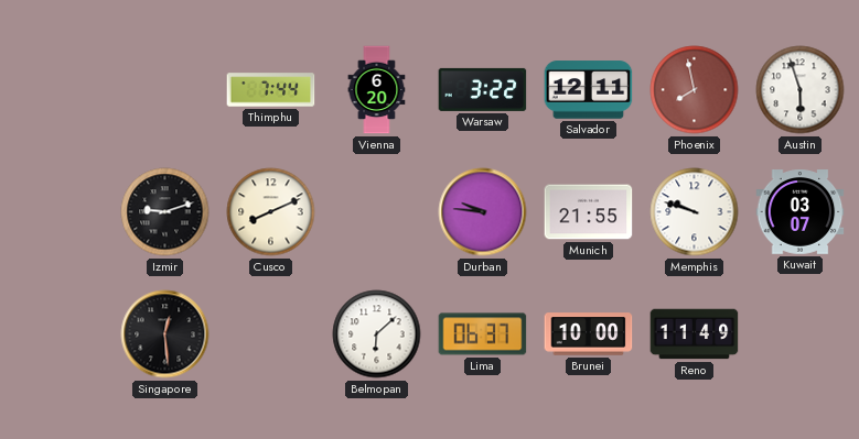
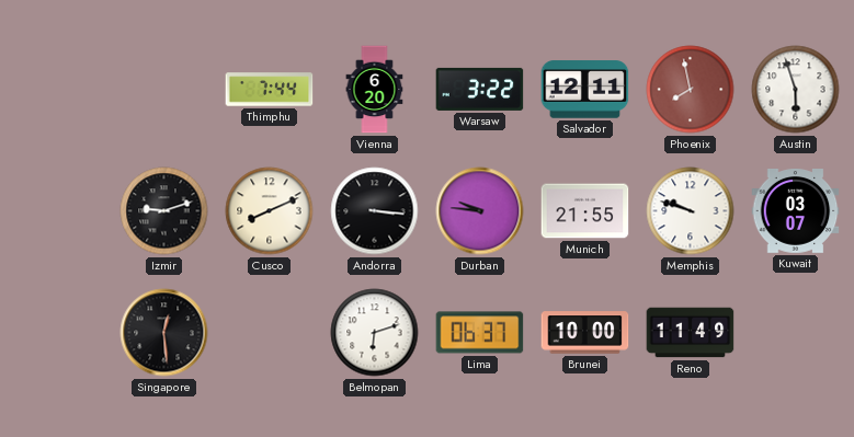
Andorra: none -> 3:16 (375, 211)
Belmopan: 6:08 -> 6:12 (375, 333)
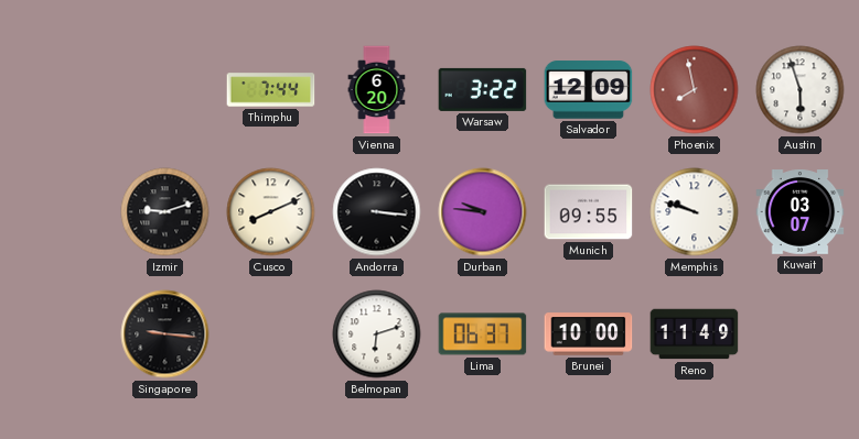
Salvador: 12:11 -> 12:09 (589, 90)
Munich: 21:55 -> 09:55 (589, 212)
Singapore: 12:29 -> 9:16 (165, 334)
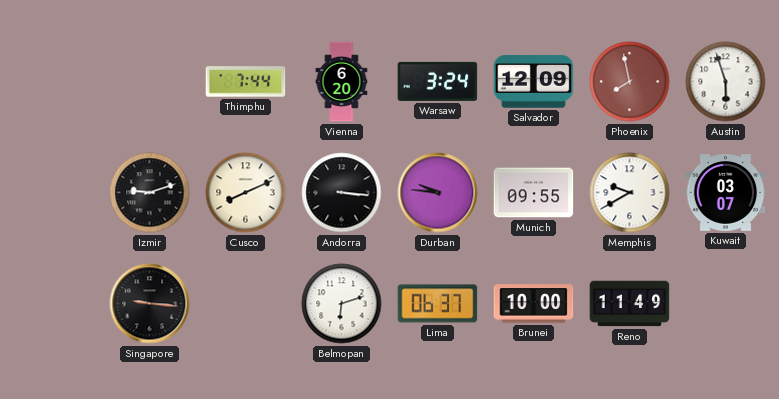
Warsaw: 3:22 -> 3:24 (438, 81)
Memphis: 9:48 -> 9:40 (630, 193)
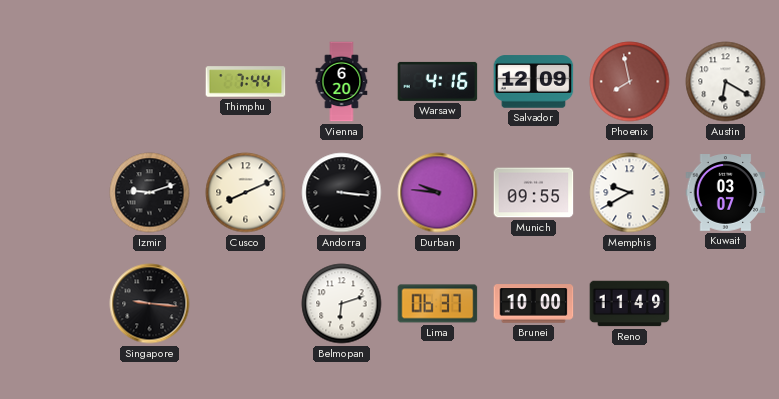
Warsaw: 3:24 -> 4:16 (438, 81)
Austin: 5:57 -> 6:20 (726, 82)
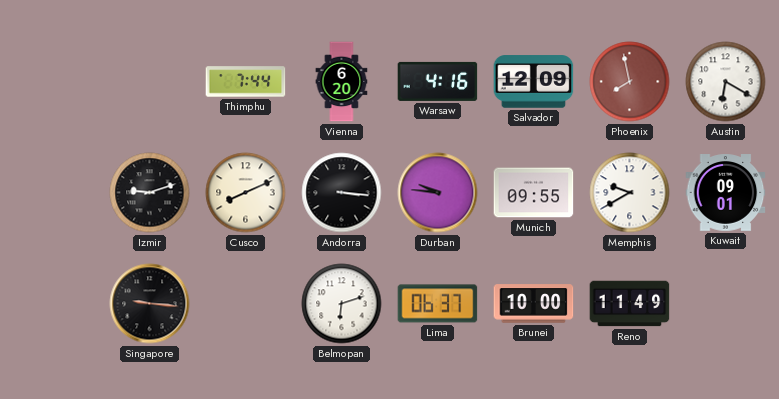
Kuwait: 03:07 -> 09:01 (726, 193)
